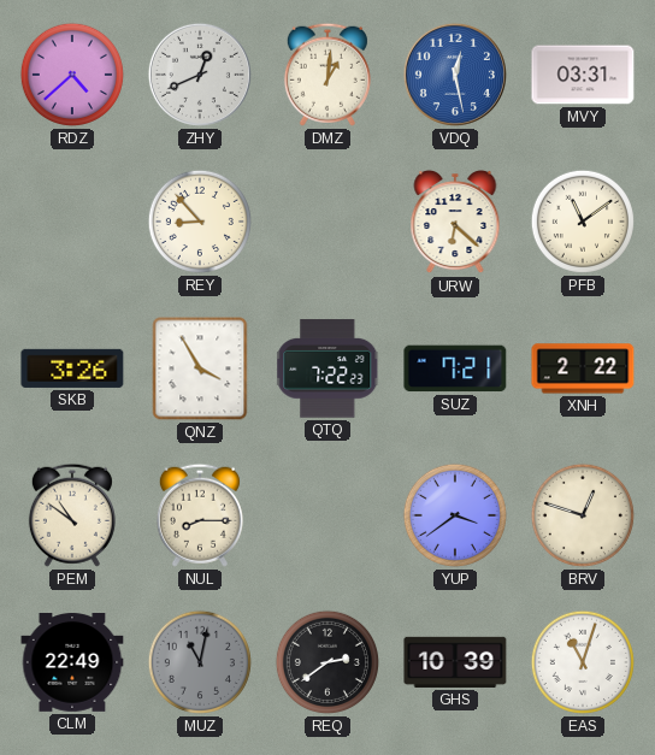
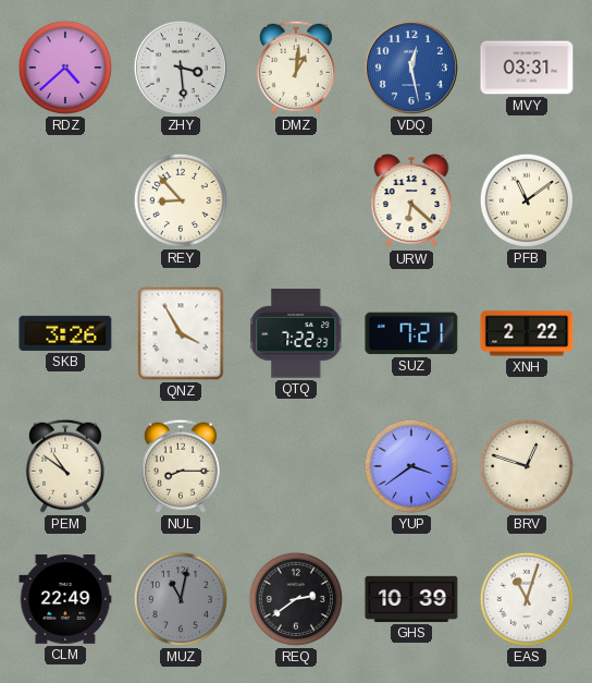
ZHY: 12:41 -> 3:29 (181, 68)
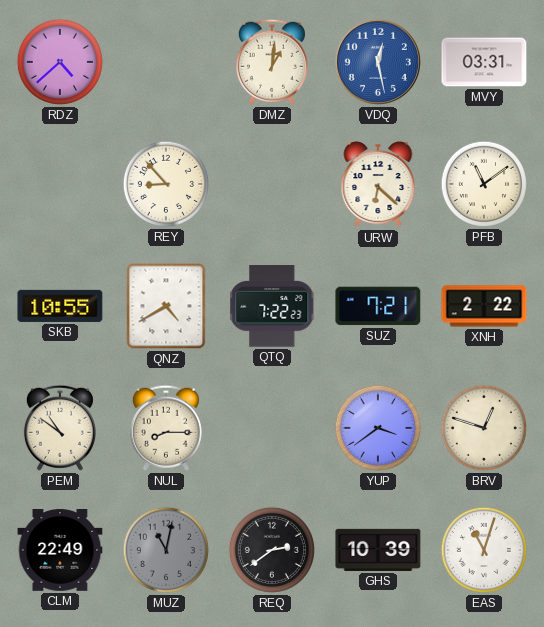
ZHY: 3:29 -> none (181, 68)
SKB: 3:26 -> 10:55 (60, 306)
QNZ: 3:55 -> 4:40 (166, 306)
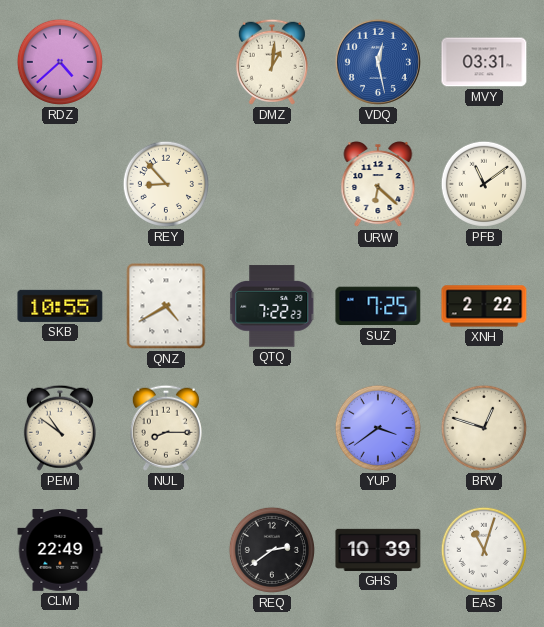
SUZ: 7:21 -> 7:25 (378, 306)
MUZ: 11:02 -> none (166, 550)
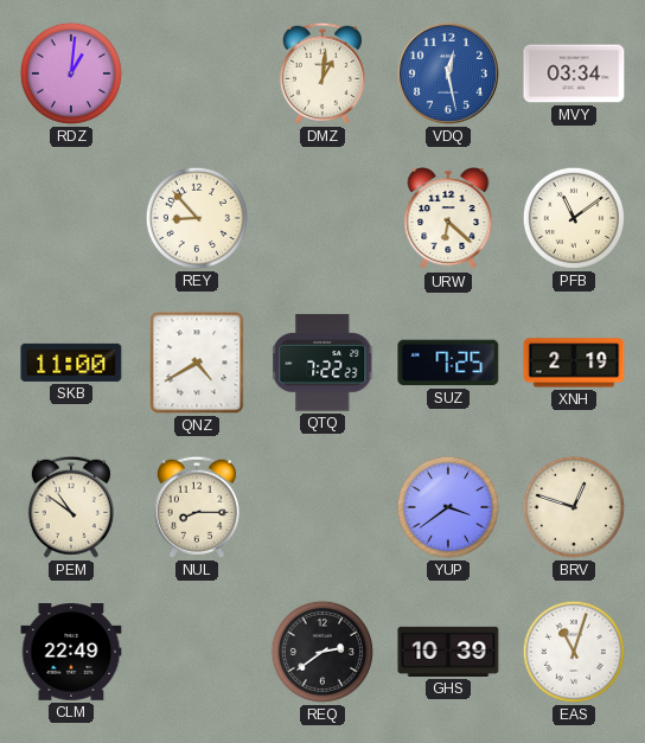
RDZ: 4:38 -> 1:01 (71, 73)
MVY: 03:31 -> 03:34 (574, 73)
SKB: 10:55 -> 11:00 (71, 363)
XNH: 2:22 -> 2:19 (574, 363)
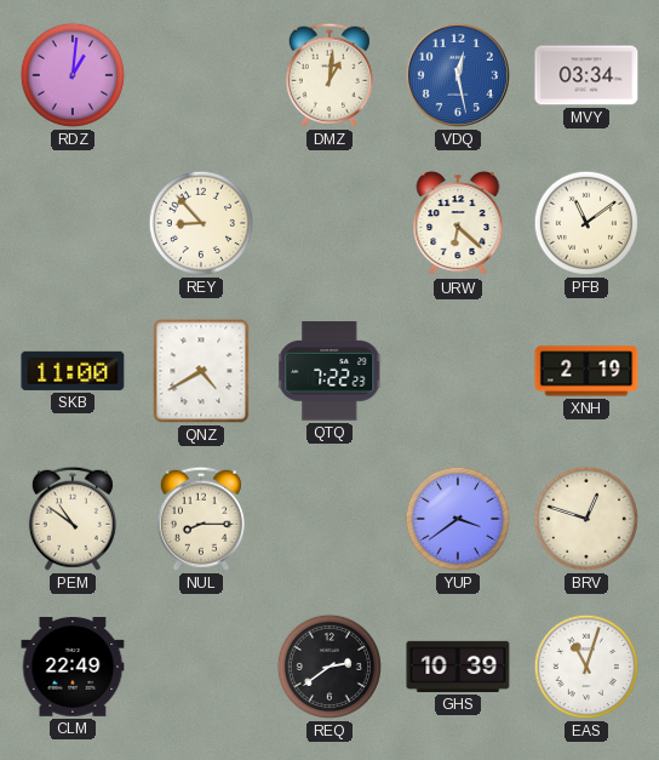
SUZ: 7:25 -> none (448, 363)
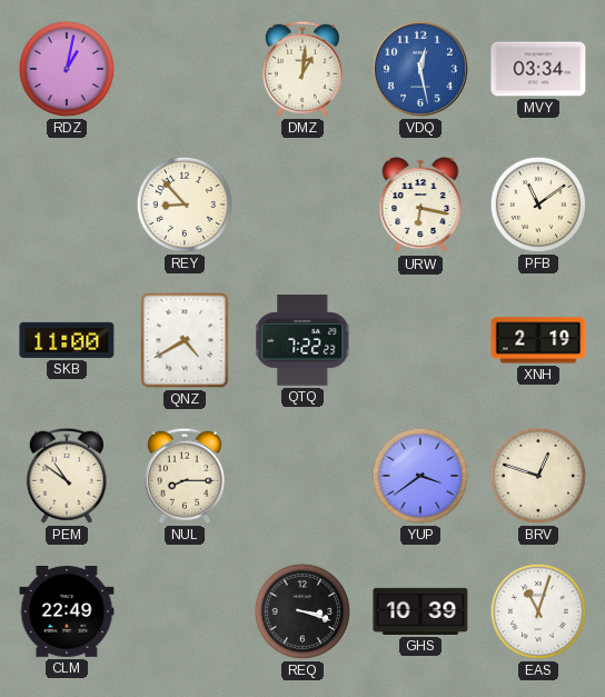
RDZ: 1:01 -> 1:02 (67, 69)
URW: 6:22 -> 6:17 (420, 206)
REQ: 2:39 -> 3:18 (302, 611)
